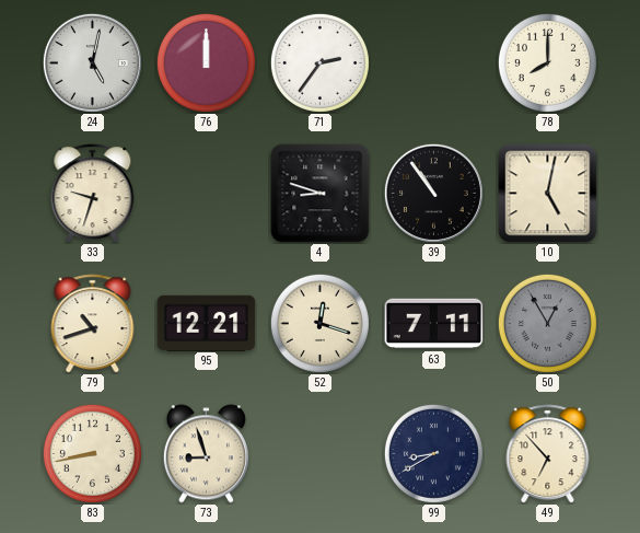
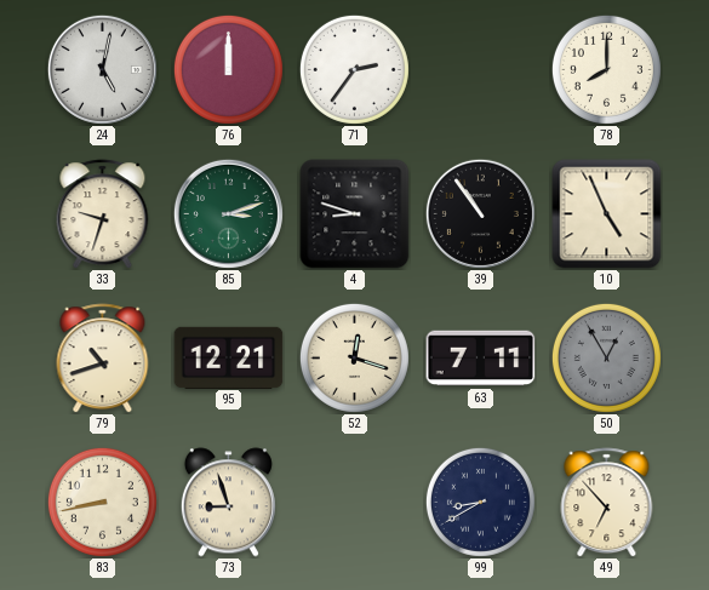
85: none -> 3:12 (228, 213)
10: 5:02 -> 4:56 (607, 214)
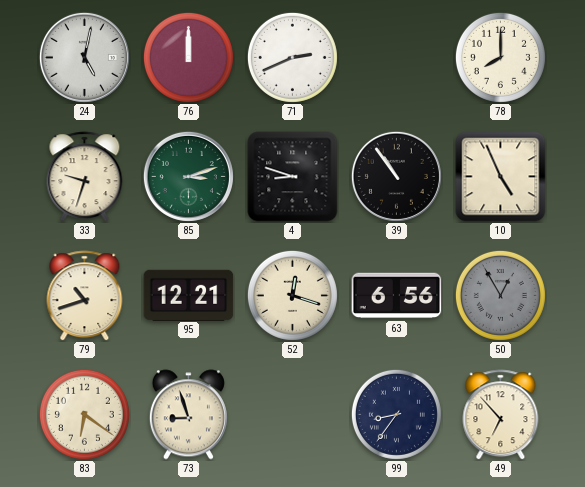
71: 2:36 -> 2:41 (292, 57)
63: 7:11 -> 6:56 (397, 296)
83: 8:43 -> 6:21 (84, 414)
99: 8:40 -> 8:36 (396, 414)
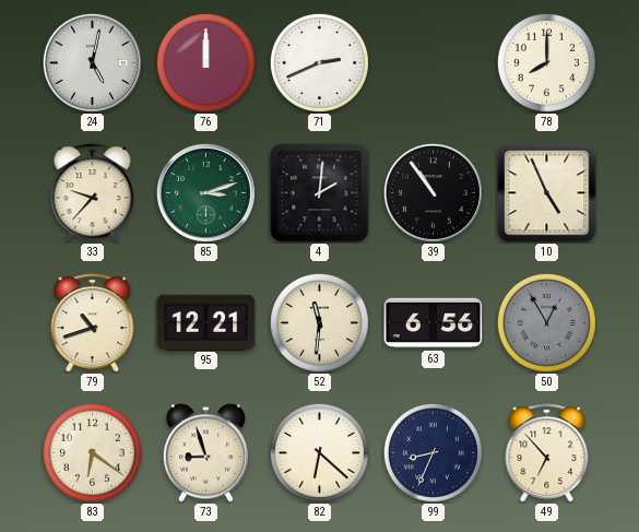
33: 9:33 -> 9:37 (93, 193)
4: 8:48 -> 2:01 (320, 193)
52: 12:18 -> 11:31 (319, 322)
82: none -> 6:22 (319, 452)
99: 8:36 -> 8:34 (433, 452)
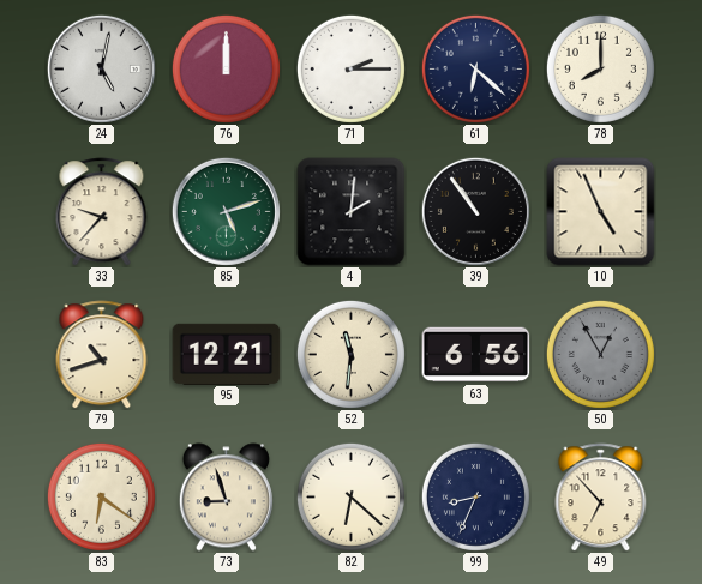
71: 2:41 -> 2:15 (350, 68)
61: none -> 6:22 (475, 68)
85: 3:12 -> 5:12 (226, 211)
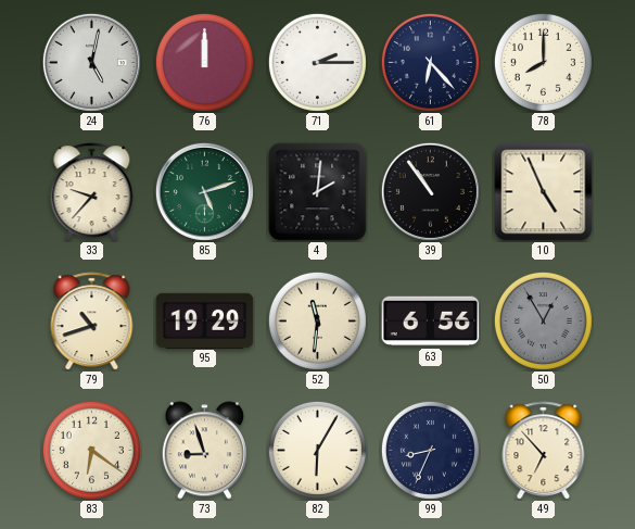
61: 6:22 -> 6:23 (430, 62)
95: 12:21 -> 19:29 (205, 320)
82: 6:22 -> 6:05 (317, 450)
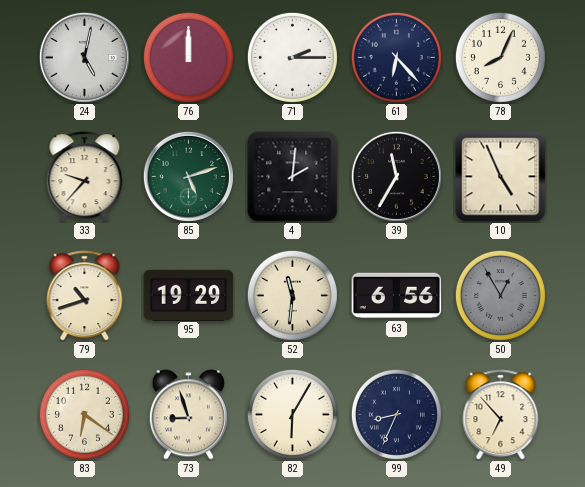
78: 8:00 -> 8:04 (500, 57)
39: 10:54 -> 11:35 (396, 176)
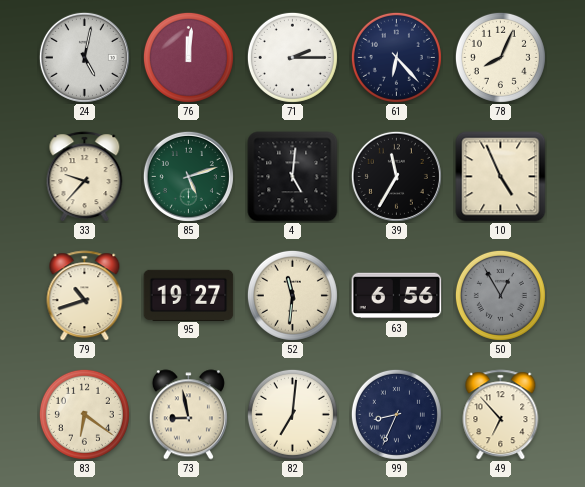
76: 12:00 -> 12:01 (188, 57)
4: 2:01 -> 5:01 (293, 177)
95: 19:29 -> 19:27 (189, 295)
73: 8:57 -> 8:58 (188, 415)
82: 6:05 -> 7:01 (292, 414)
